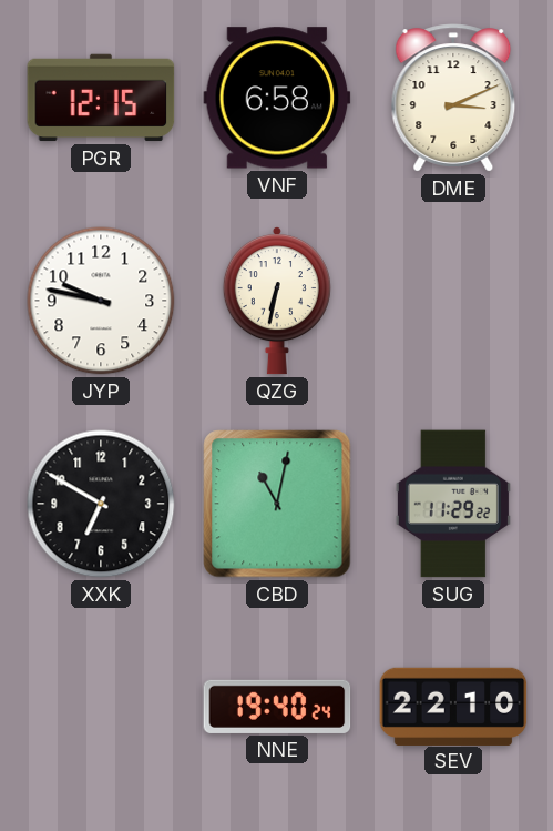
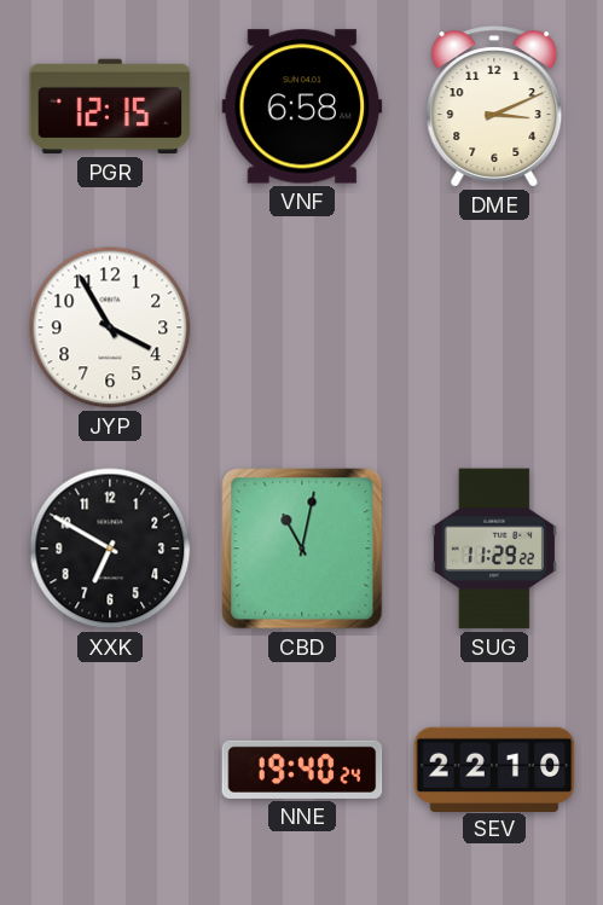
JYP: 9:47 -> 3:55 (110, 327)
QZG: 6:32 -> none (277, 301)
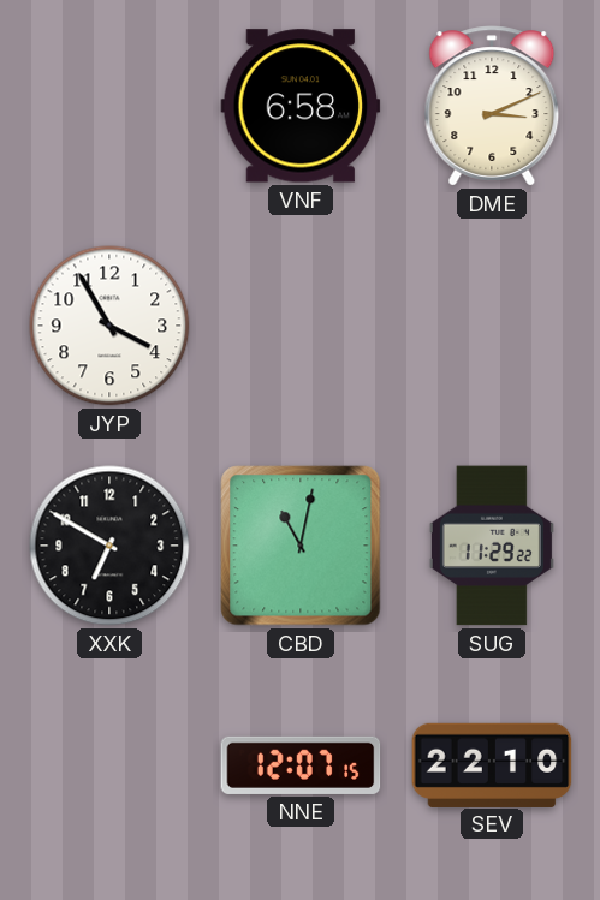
PGR: 12:15 -> none (110, 106)
NNE: 19:40 -> 12:07 (301, 765)
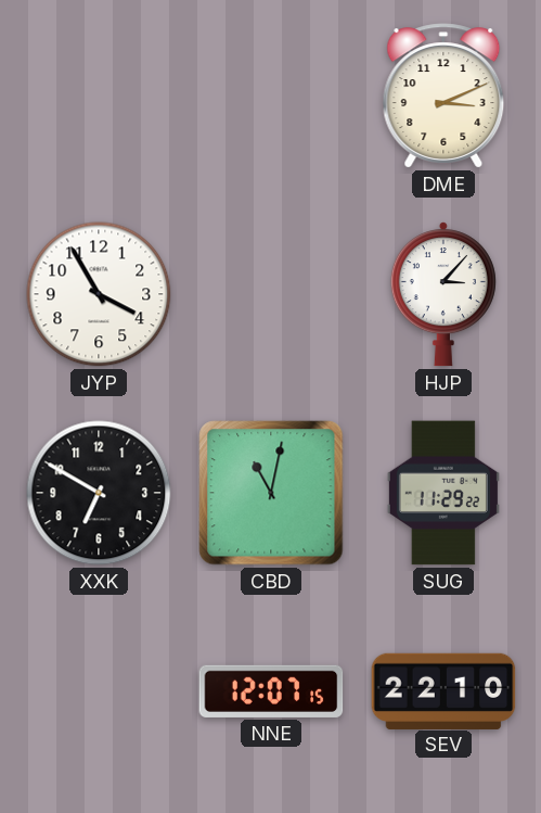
VNF: 6:58 -> none (301, 106)
HJP: none -> 3:07 (443, 294)
